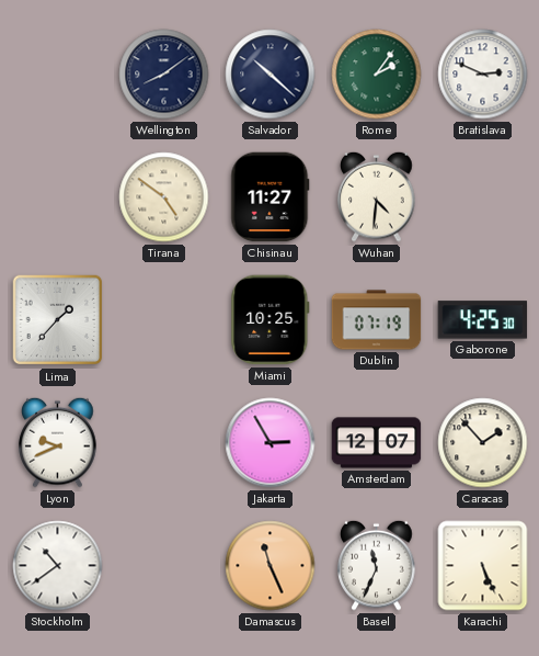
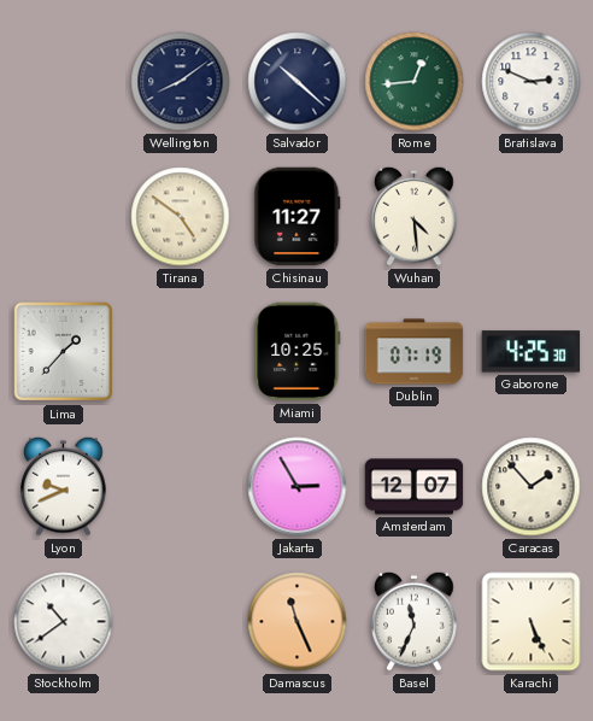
Rome: 2:06 -> 12:44 (415, 82)
Wuhan: 4:31 -> 4:29 (415, 216)
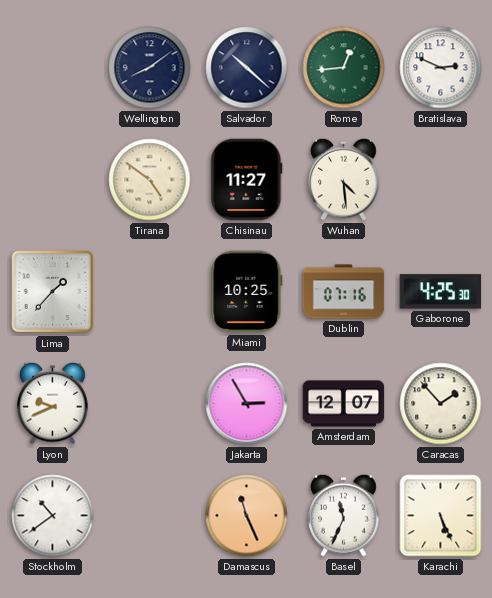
Dublin: 07:19 -> 07:16 (344, 292)
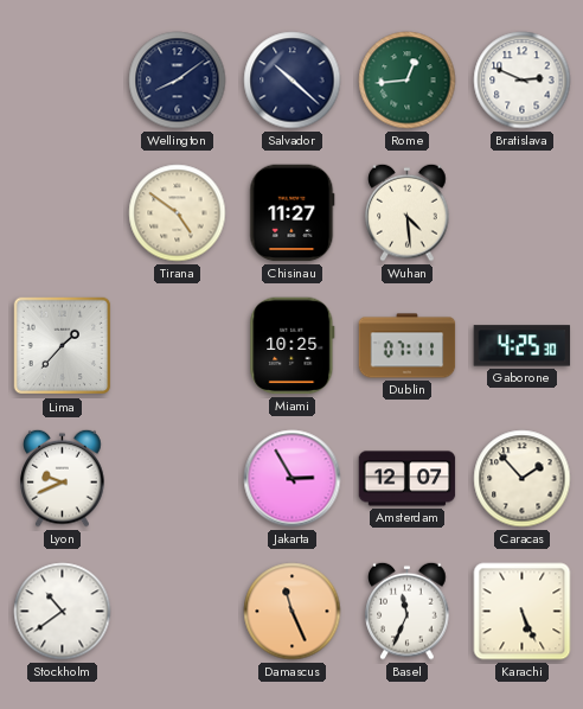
Dublin: 07:16 -> 07:11 (408, 346)
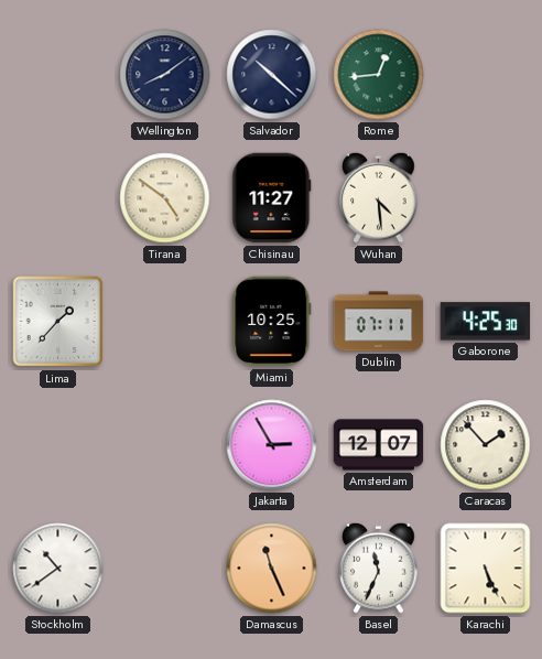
Bratislava: 2:49 -> none (523, 81)
Lyon: 9:41 -> none (63, 478)
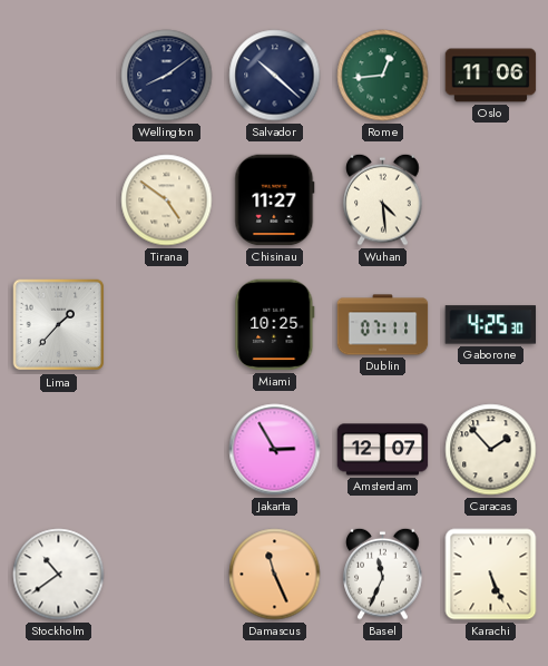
Oslo: none -> 11:06 (491, 76)
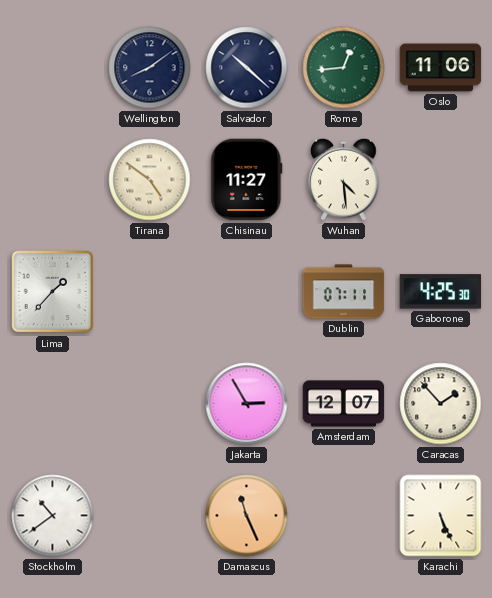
Miami: 10:25 -> none (275, 325)
Basel: 11:34 -> none (383, 574)
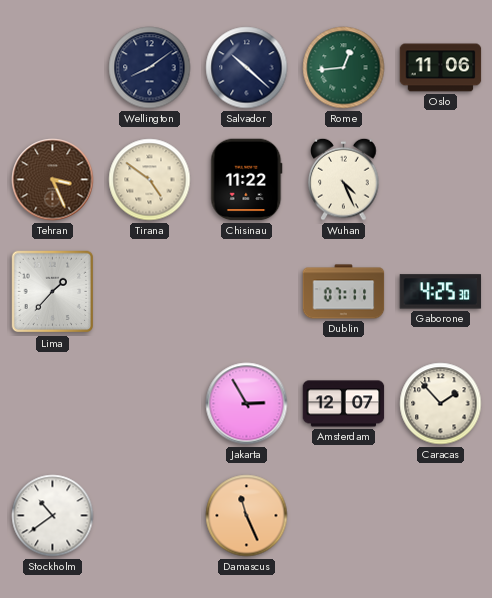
Tehran: none -> 3:26 (53, 180)
Chisinau: 11:27 -> 11:22 (247, 180)
Wuhan: 4:29 -> 4:26 (344, 179)
Karachi: 5:26 -> none (441, 516)
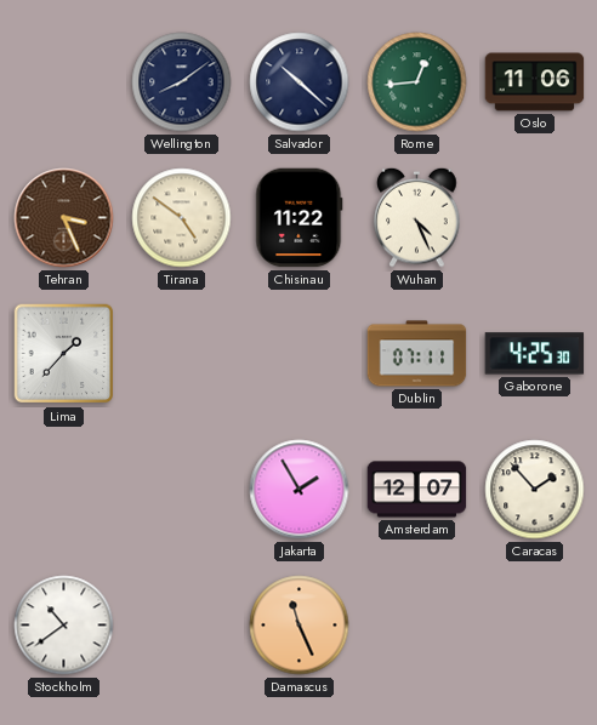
Jakarta: 2:55 -> 1:55 (300, 490)
